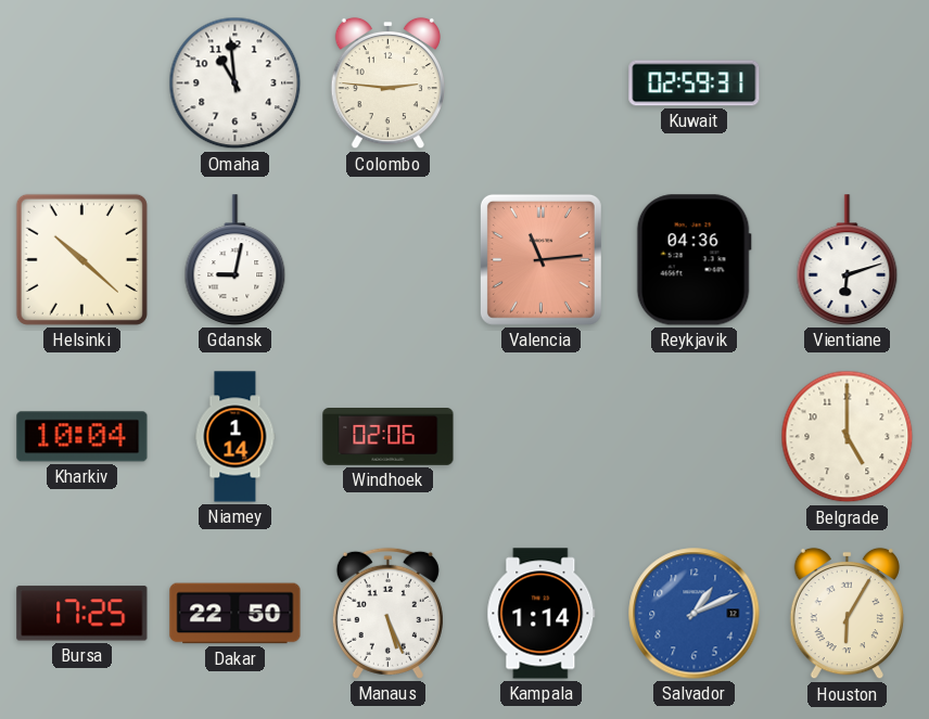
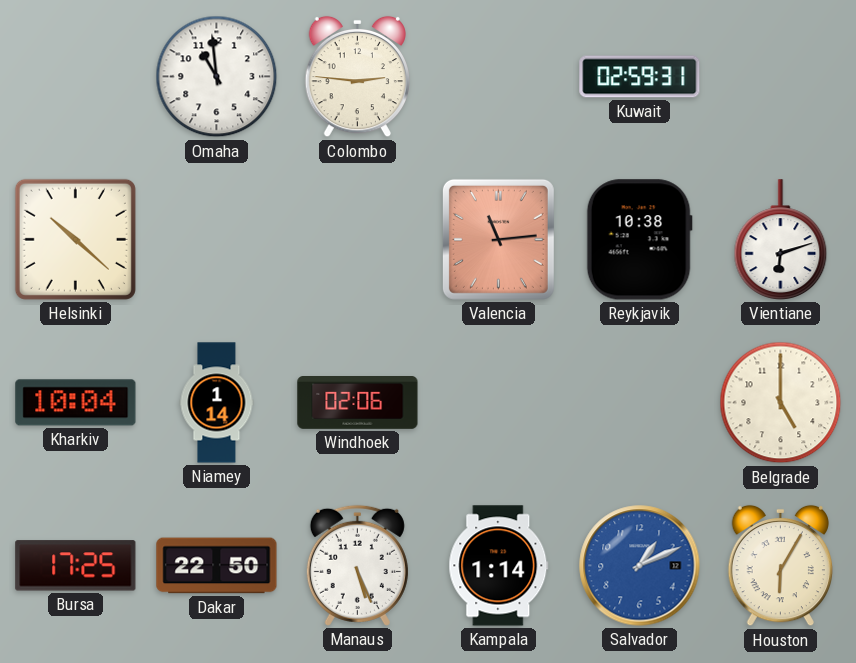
Gdansk: 9:02 -> none (236, 260)
Reykjavik: 04:36 -> 10:38 (639, 240)
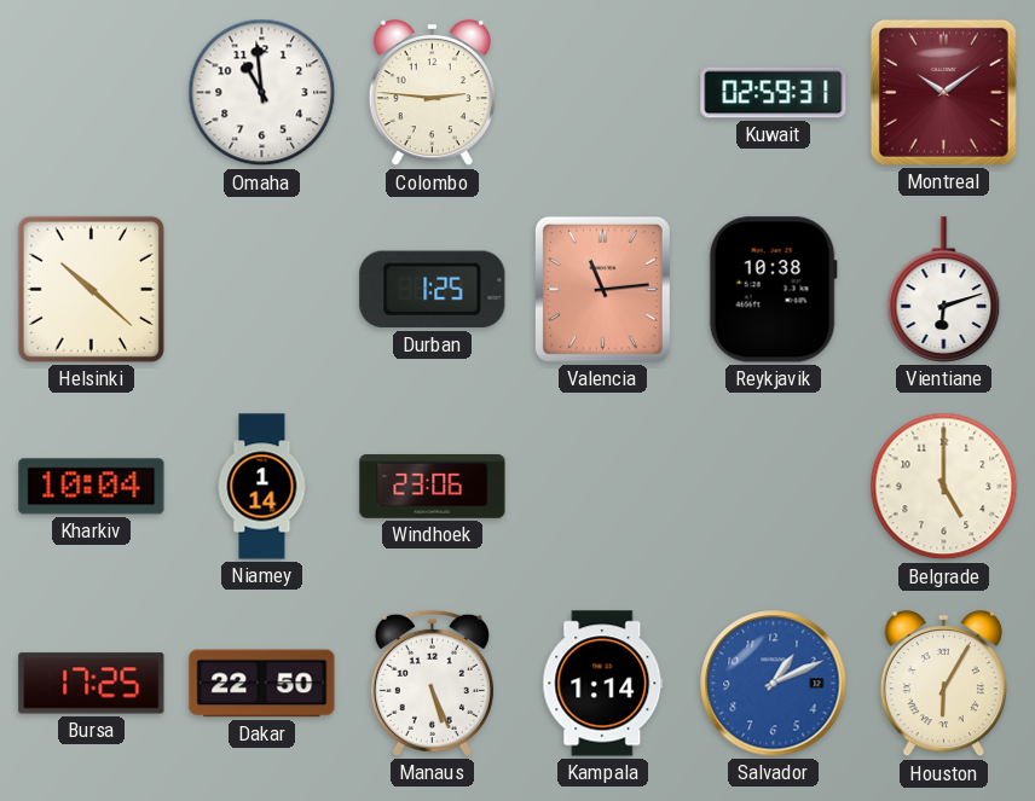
Montreal: none -> 10:09 (943, 92)
Durban: none -> 1:25 (433, 290)
Windhoek: 02:06 -> 23:06 (433, 487)
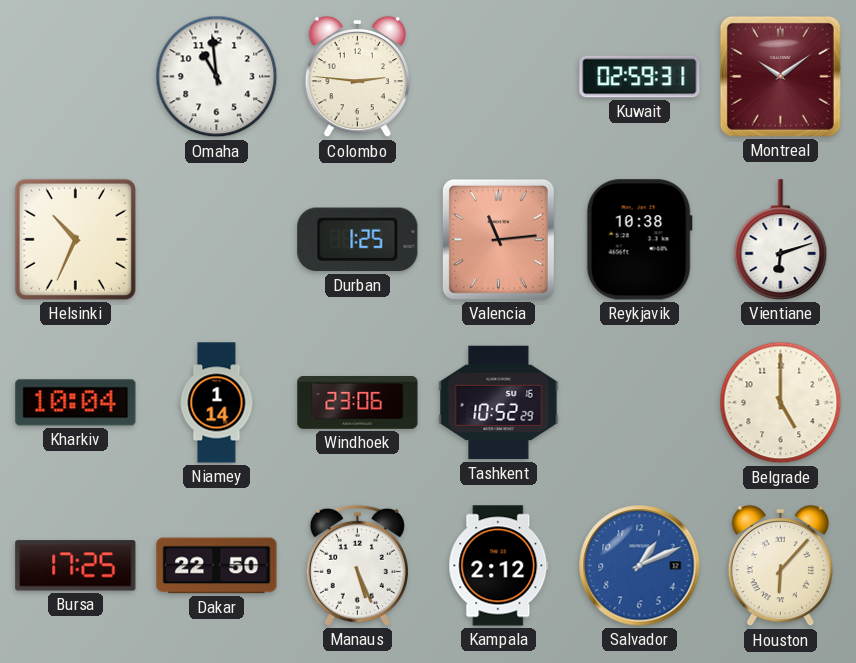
Helsinki: 10:22 -> 10:34 (75, 239)
Tashkent: none -> 10:52 (499, 403)
Kampala: 1:14 -> 2:12 (499, 566)
Houston: 6:05 -> 6:07 (780, 566)
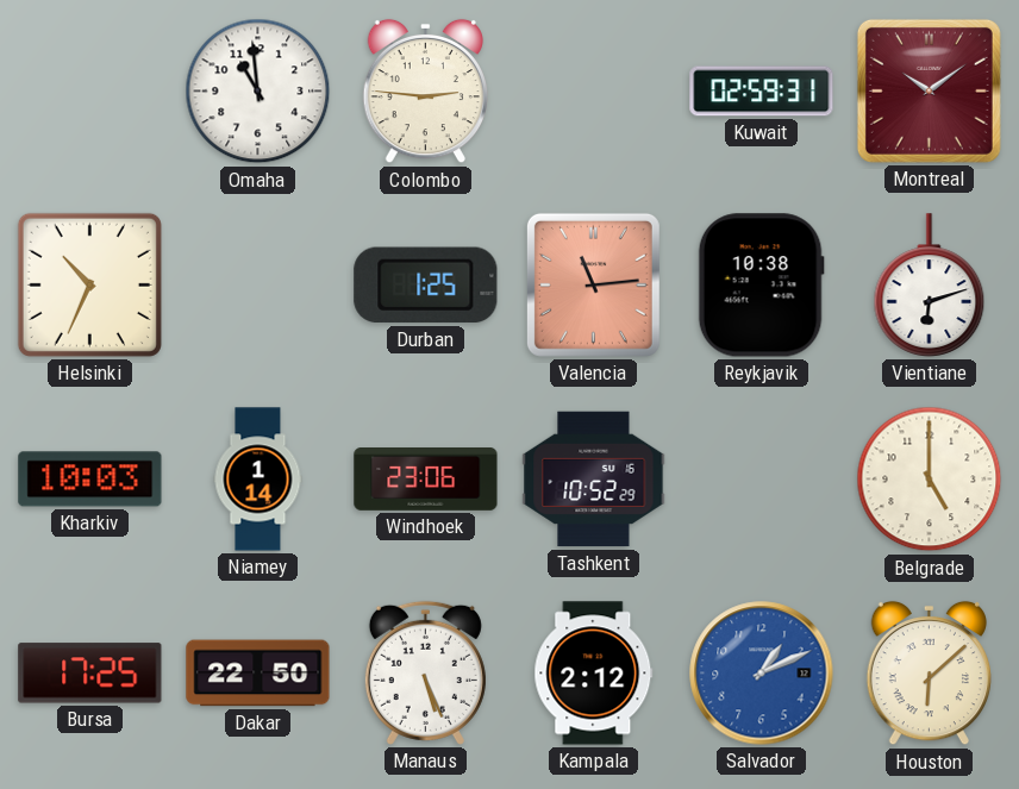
Kharkiv: 10:04 -> 10:03 (90, 480)
Houston: 6:07 -> 6:08 (929, 674)
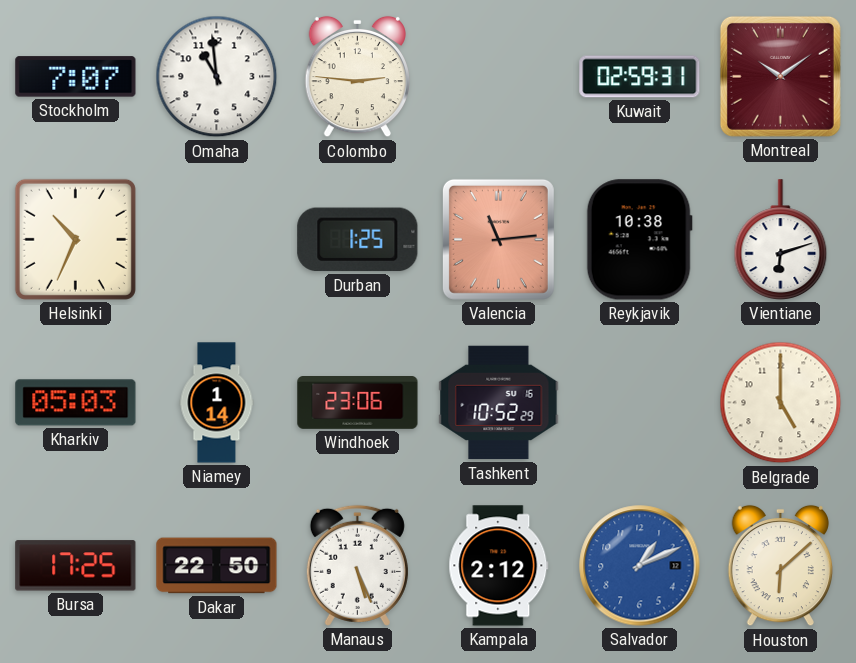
Stockholm: none -> 7:07 (76, 77)
Kharkiv: 10:03 -> 05:03 (76, 403)
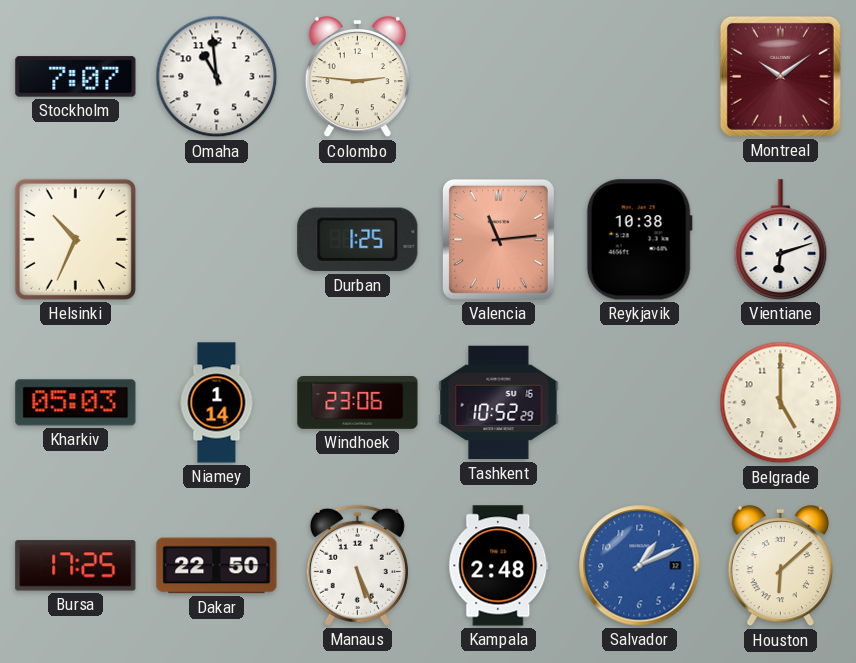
Kuwait: 02:59 -> none (640, 77)
Kampala: 2:12 -> 2:48 (499, 566)
